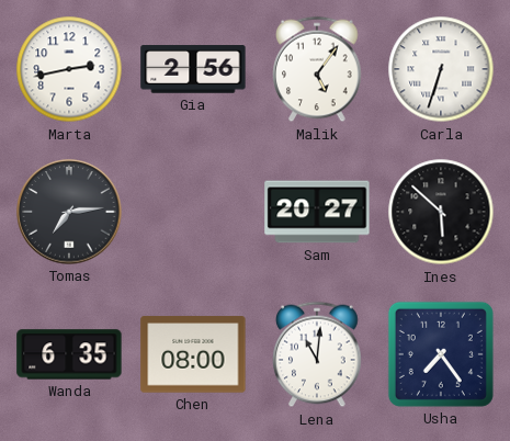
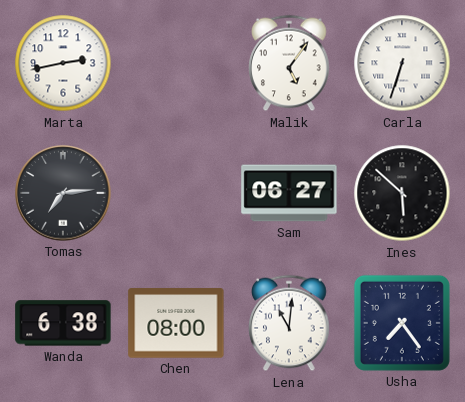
Gia: 2:56 -> none (193, 69)
Sam: 20:27 -> 06:27 (289, 193)
Wanda: 6:35 -> 6:38 (63, 323)
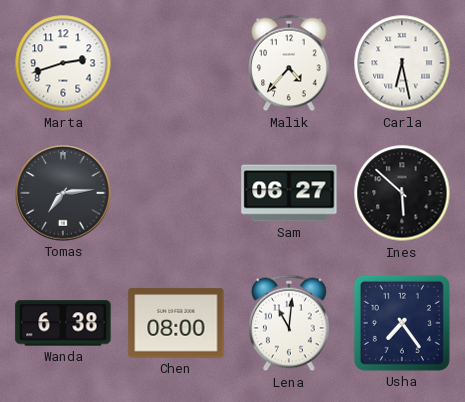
Marta: 2:43 -> 2:42 (63, 63)
Malik: 5:06 -> 4:37 (289, 63)
Carla: 6:33 -> 6:28 (402, 63)
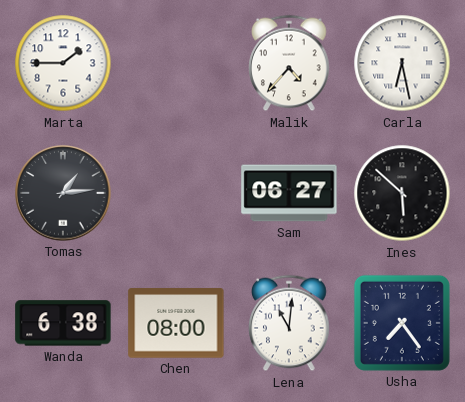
Marta: 2:42 -> 1:45 (63, 63)
Tomas: 7:14 -> 1:14 (63, 193)
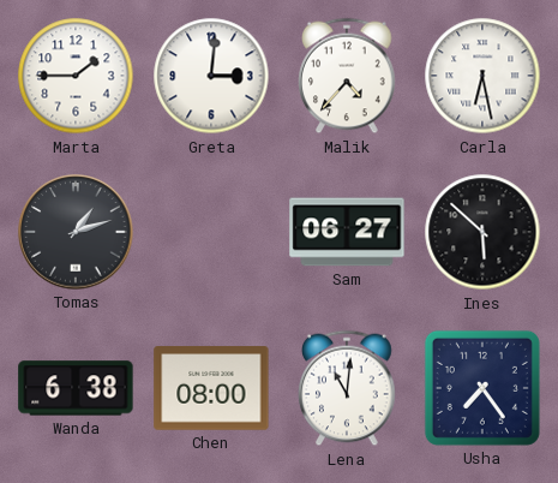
Greta: none -> 3:01 (211, 76)
Tomas: 1:14 -> 1:12 (76, 232)
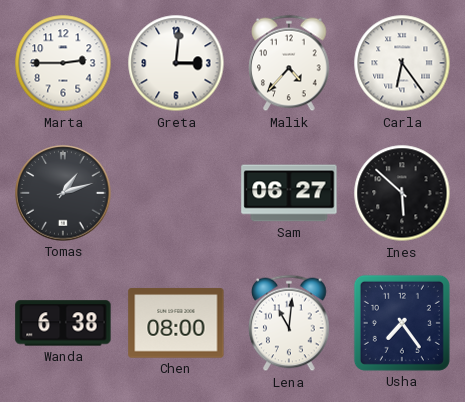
Marta: 1:45 -> 2:45 (63, 63)
Carla: 6:28 -> 6:24 (402, 63)
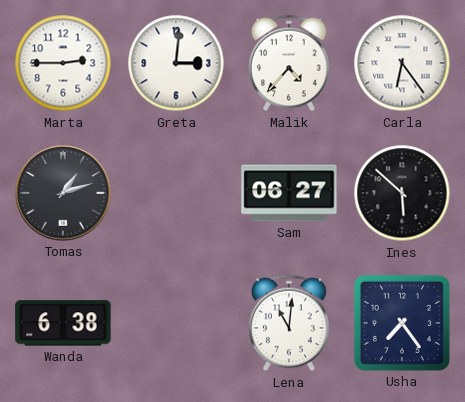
Chen: 08:00 -> none (176, 323)
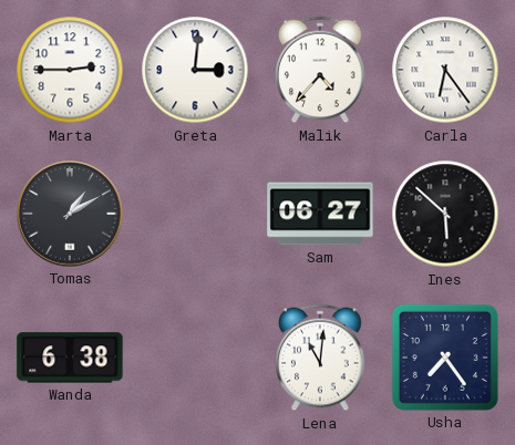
Tomas: 1:12 -> 1:10 (70, 214)
